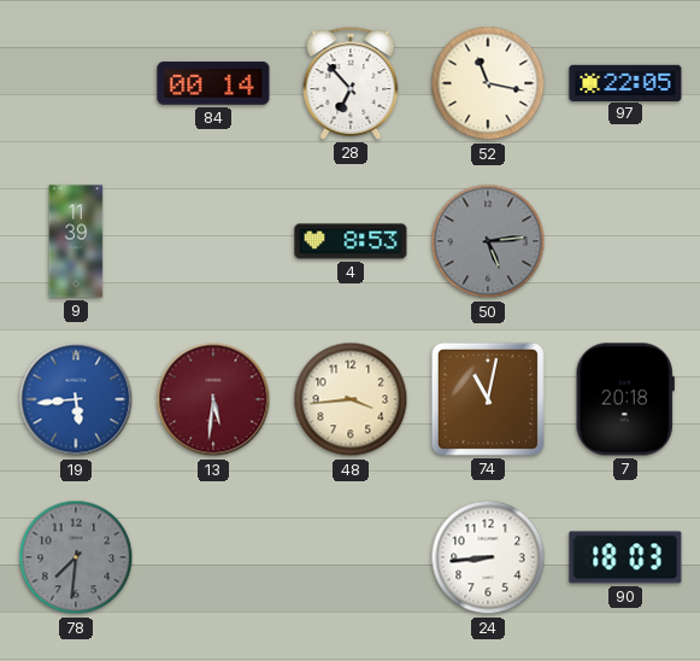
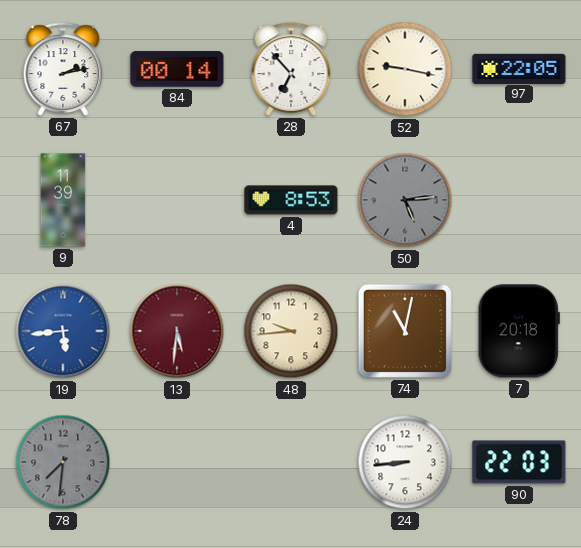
67: none -> 2:13 (63, 69)
52: 11:17 -> 9:17 (405, 69)
48: 3:44 -> 9:44 (291, 331)
90: 18:03 -> 22:03 (519, 462)
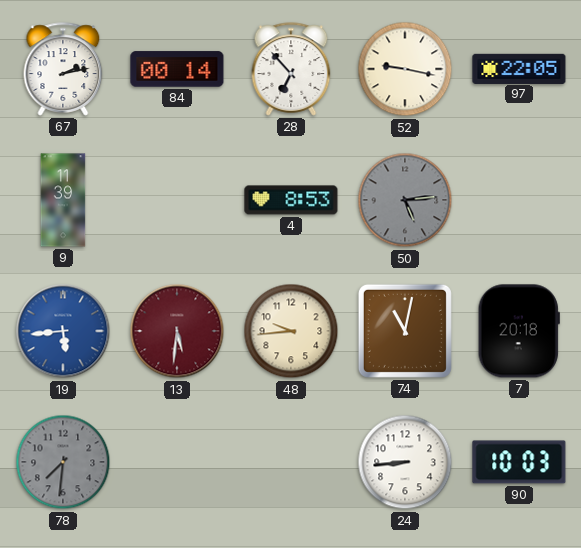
90: 22:03 -> 10:03 (519, 462)
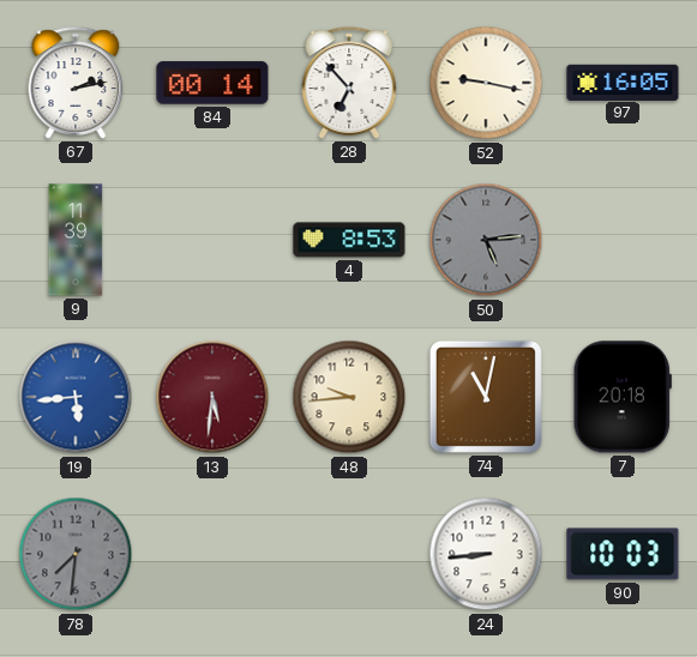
97: 22:05 -> 16:05 (623, 82)
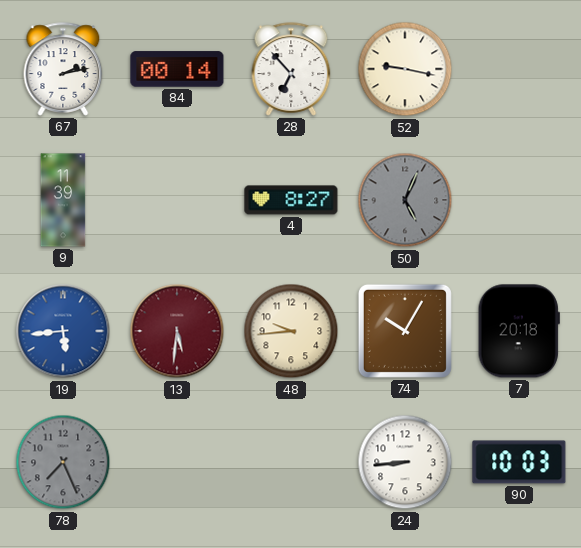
97: 16:05 -> none (623, 82)
4: 8:53 -> 8:27 (291, 200)
50: 5:14 -> 5:04 (405, 200)
74: 11:02 -> 10:05 (405, 331)
78: 7:31 -> 7:26 (63, 462)
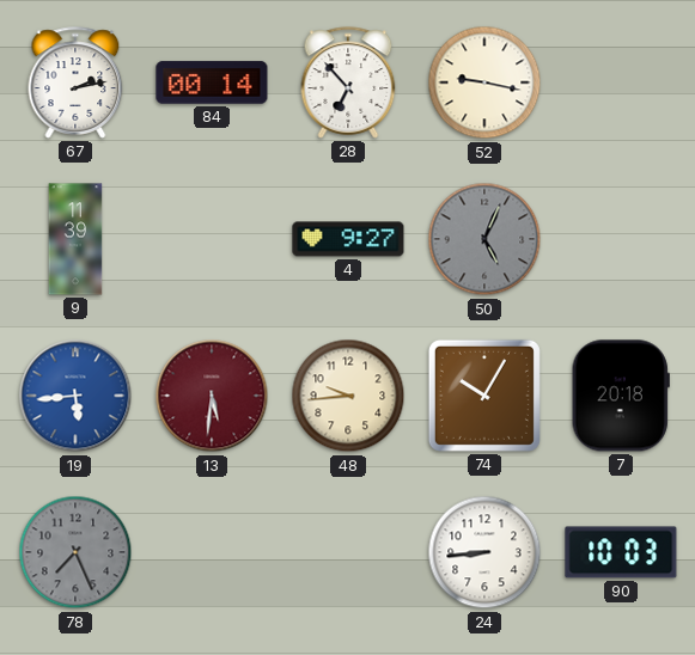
4: 8:27 -> 9:27 (348, 239)
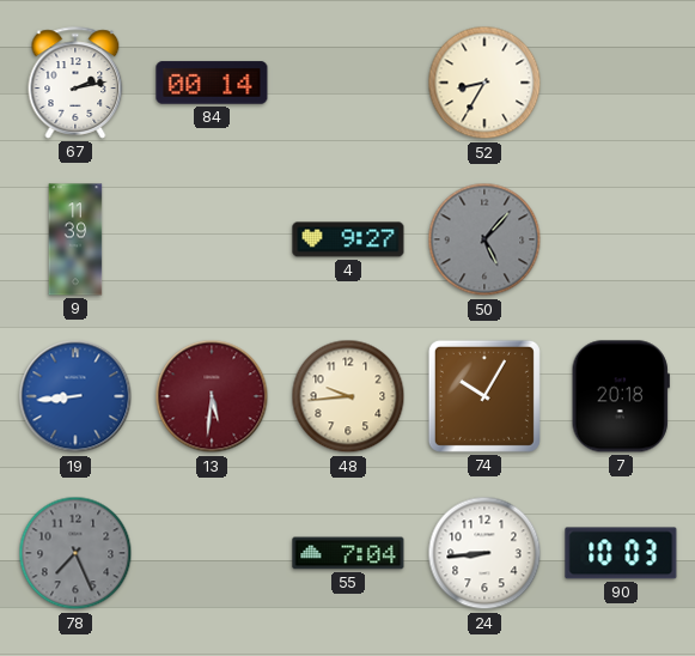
28: 6:53 -> none (348, 82)
52: 9:17 -> 8:35 (484, 83)
50: 5:04 -> 5:07 (484, 239)
19: 5:44 -> 8:44 (75, 396)
55: none -> 7:04 (348, 553)
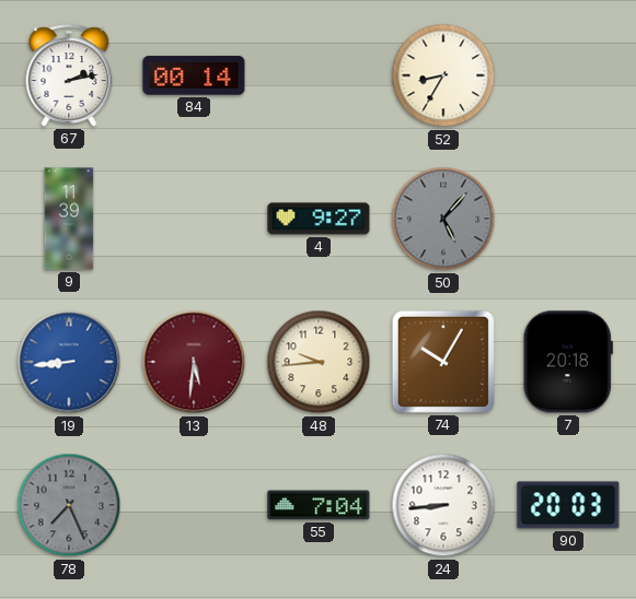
90: 10:03 -> 20:03 (568, 505)
